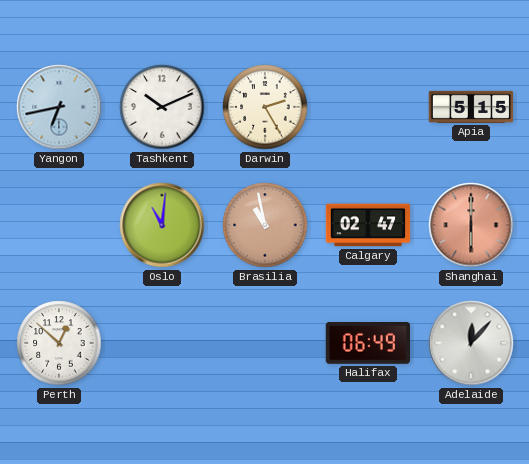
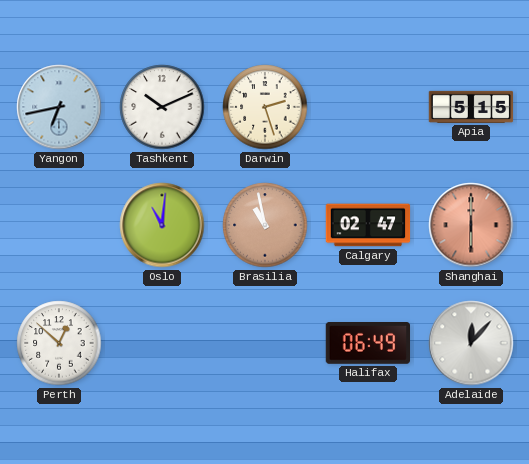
Darwin: 2:25 -> 2:27 (265, 107)
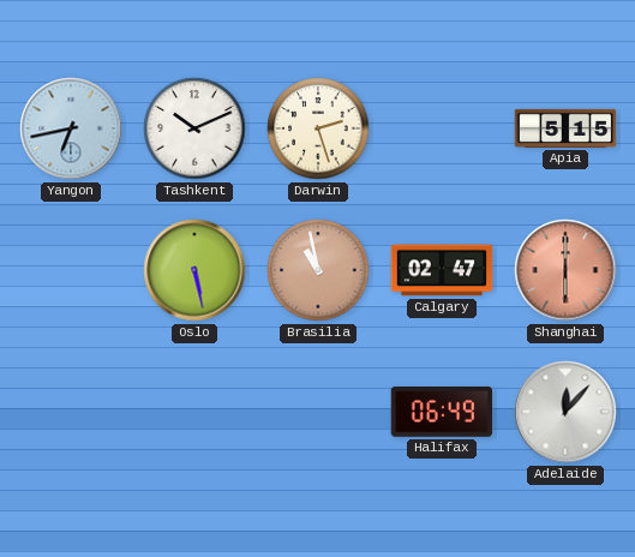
Oslo: 11:01 -> 5:28 (194, 270)
Perth: 12:52 -> none (59, 343)
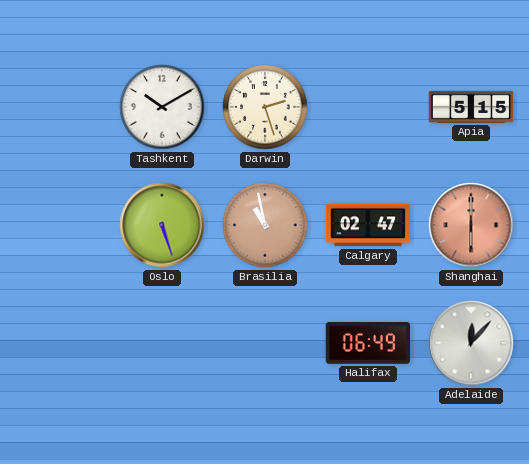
Yangon: 6:43 -> none (71, 128)
Tashkent: 10:11 -> 10:10 (162, 107)
Oslo: 5:28 -> 5:27 (162, 225)
